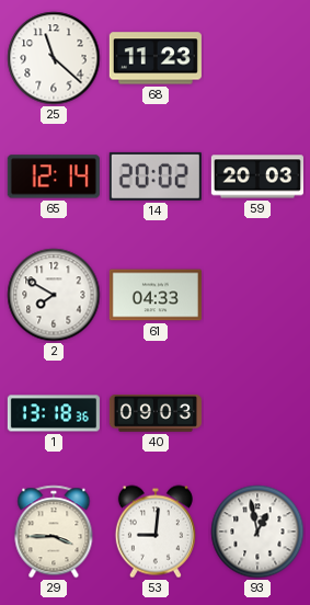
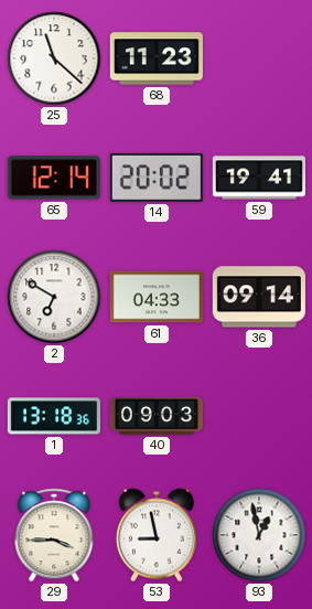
59: 20:03 -> 19:41 (259, 178)
2: 7:50 -> 6:50 (54, 297)
36: none -> 09:14 (259, 297)
53: 9:01 -> 8:58 (157, 535)
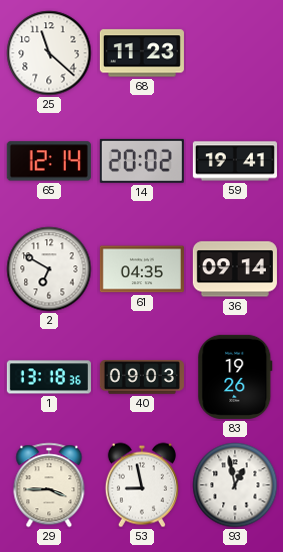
61: 04:33 -> 04:35 (142, 269)
83: none -> 19:26 (235, 377)
